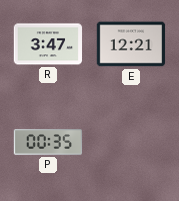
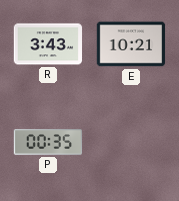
R: 3:47 -> 3:43 (48, 44)
E: 12:21 -> 10:21 (131, 44)
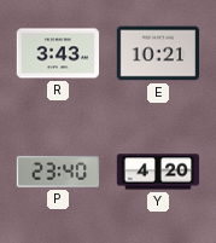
P: 00:35 -> 23:40 (57, 172)
Y: none -> 4:20 (158, 172)
